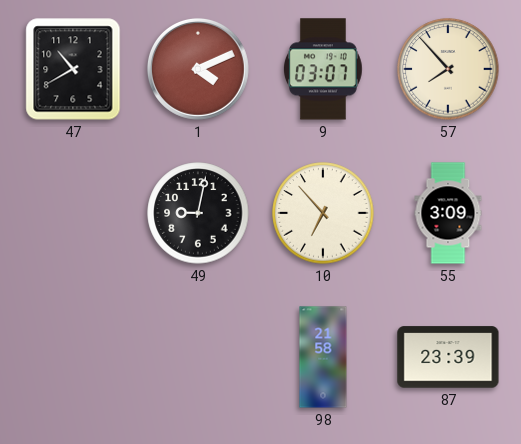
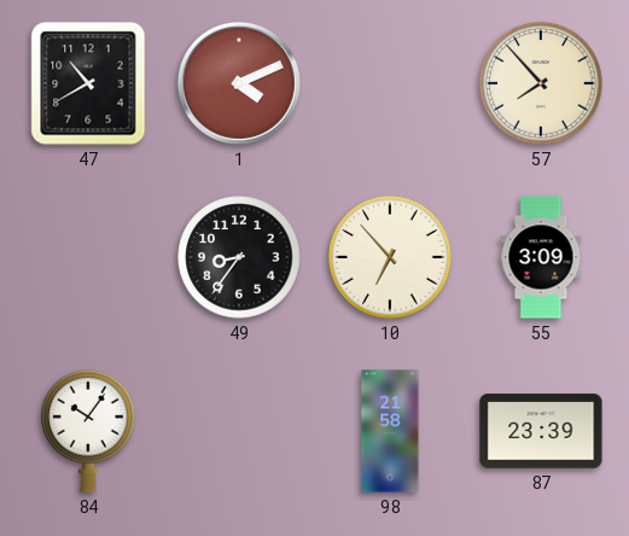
9: 03:07 -> none (323, 69)
49: 9:02 -> 8:36 (239, 257)
84: none -> 10:06 (88, 431)
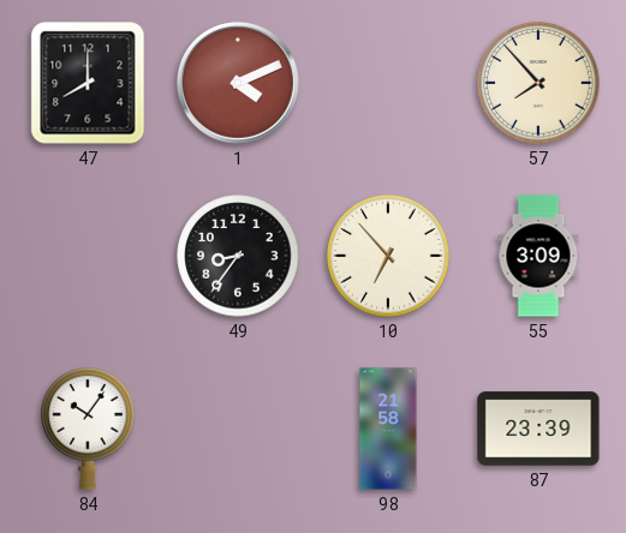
47: 10:40 -> 8:00 (88, 83)
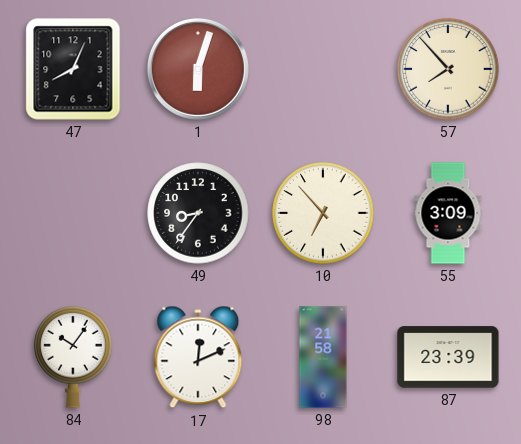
47: 8:00 -> 8:04 (73, 69)
1: 4:11 -> 6:03 (198, 69)
17: none -> 12:11 (198, 357)
